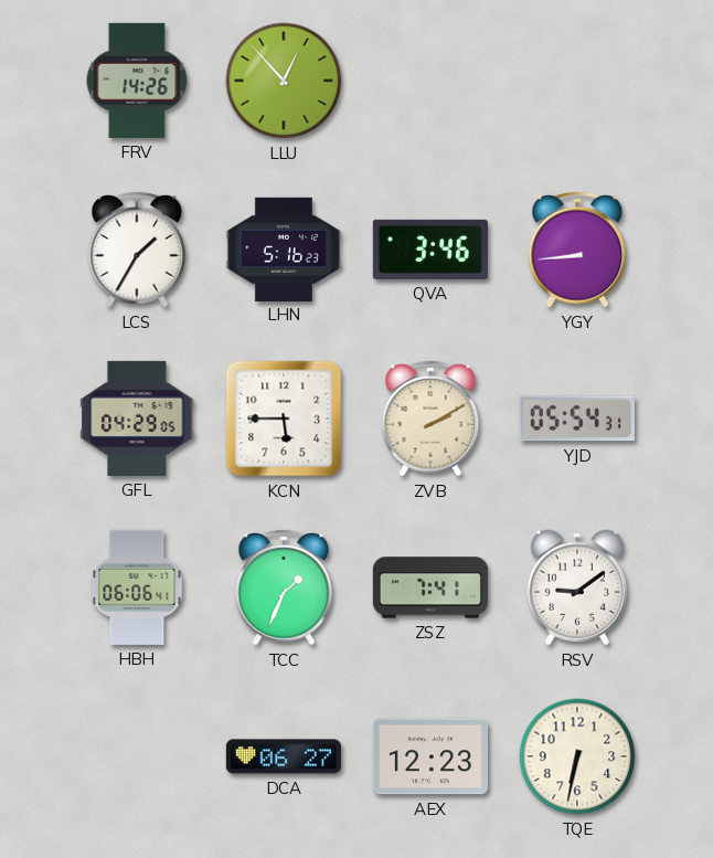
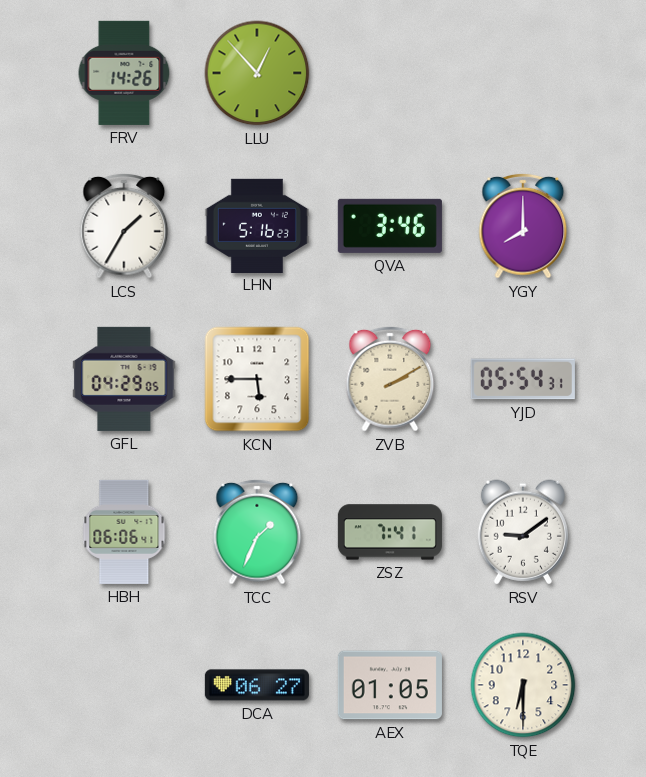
YGY: 8:44 -> 8:00 (523, 226)
AEX: 12:23 -> 01:05 (390, 685)
TQE: 6:32 -> 6:30 (523, 685)
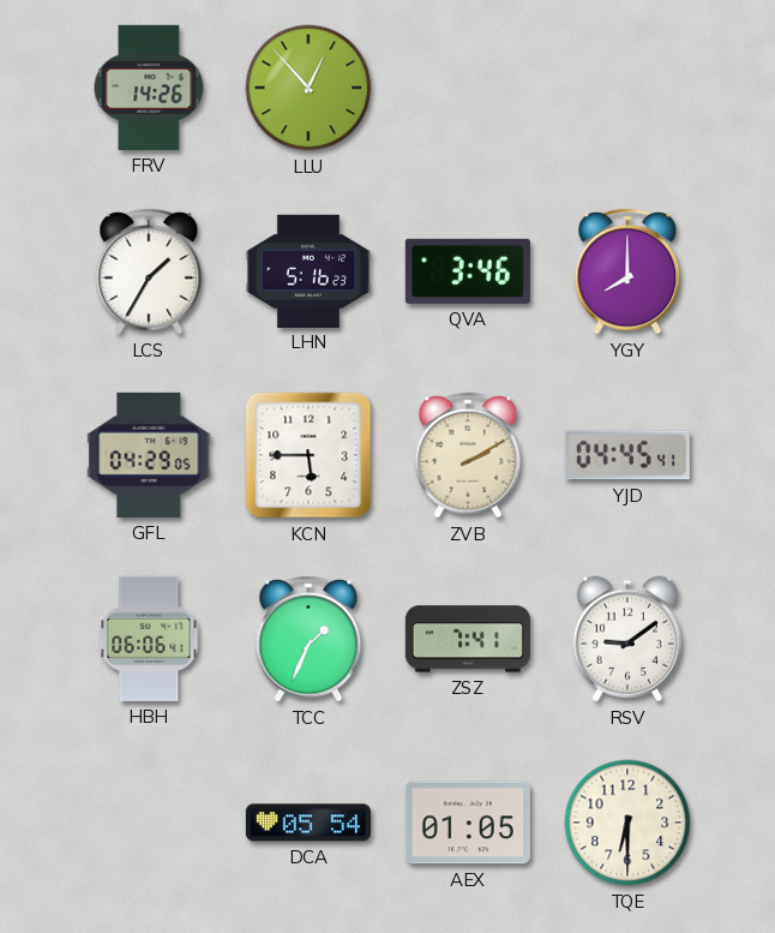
YJD: 05:54 -> 04:45 (627, 455)
DCA: 06:27 -> 05:54 (308, 823)
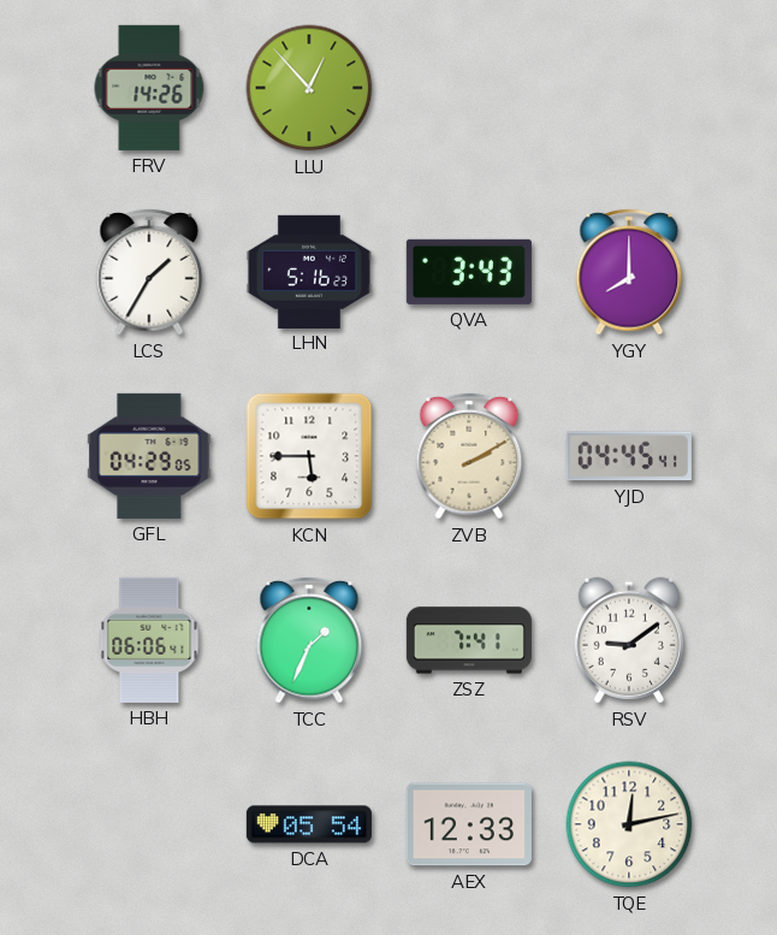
QVA: 3:46 -> 3:43 (469, 272)
AEX: 01:05 -> 12:33 (469, 824)
TQE: 6:30 -> 12:13 (629, 824)
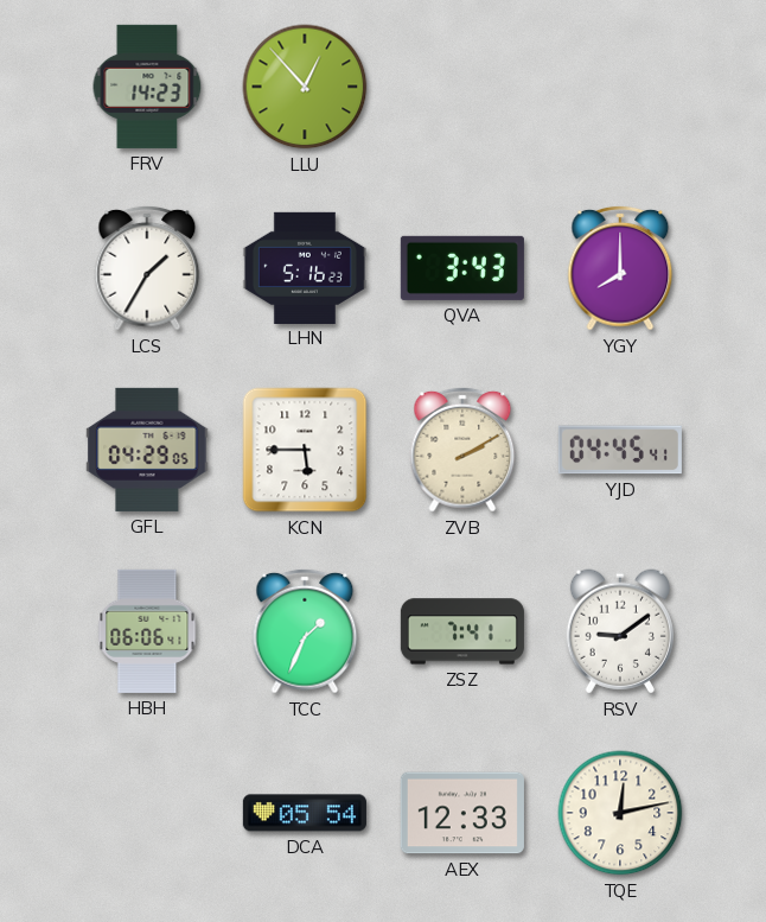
FRV: 14:26 -> 14:23 (147, 87)
